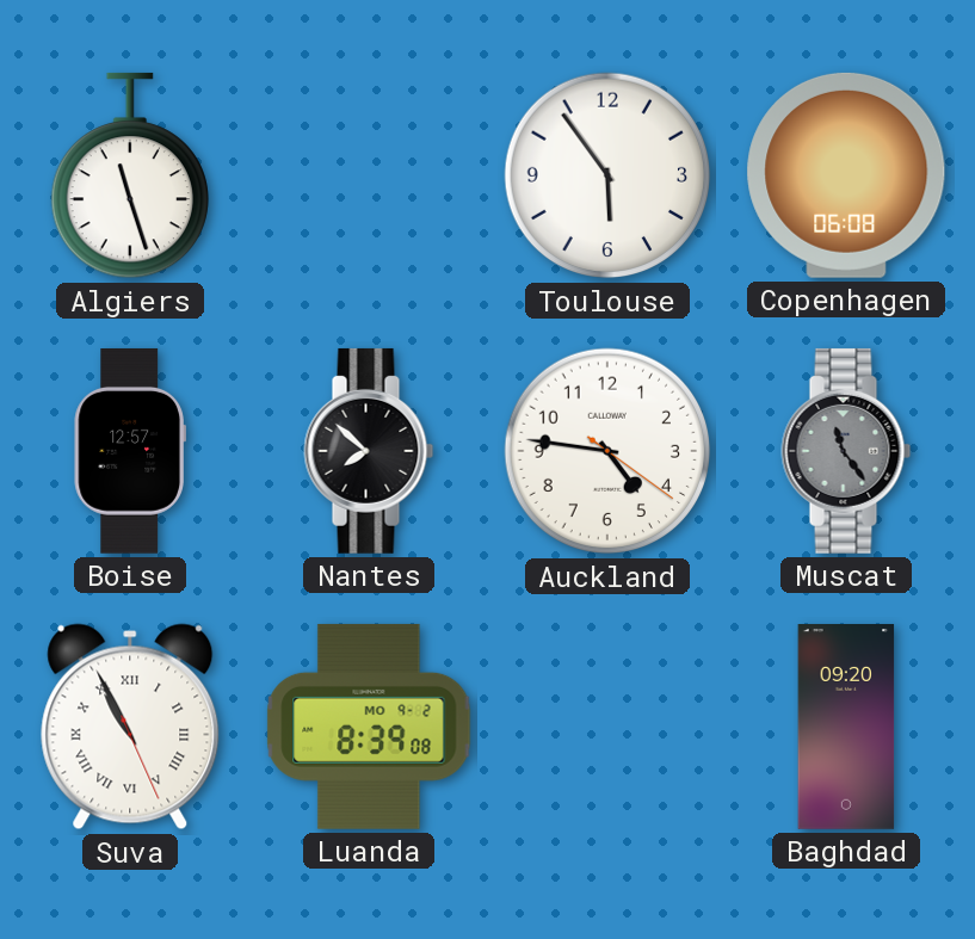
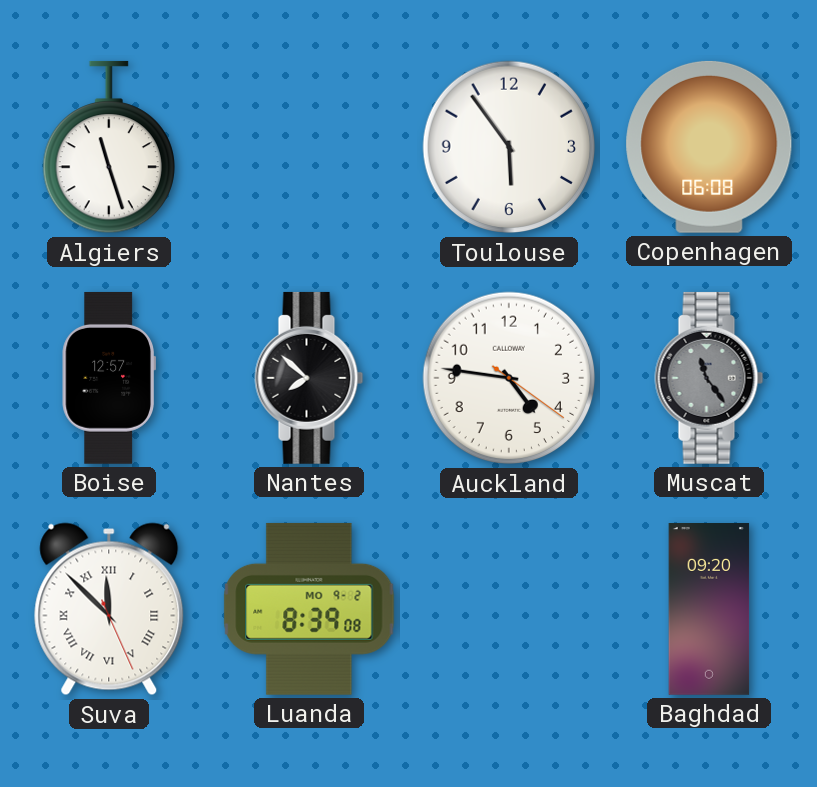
Suva: 10:55 -> 11:52 (109, 609)
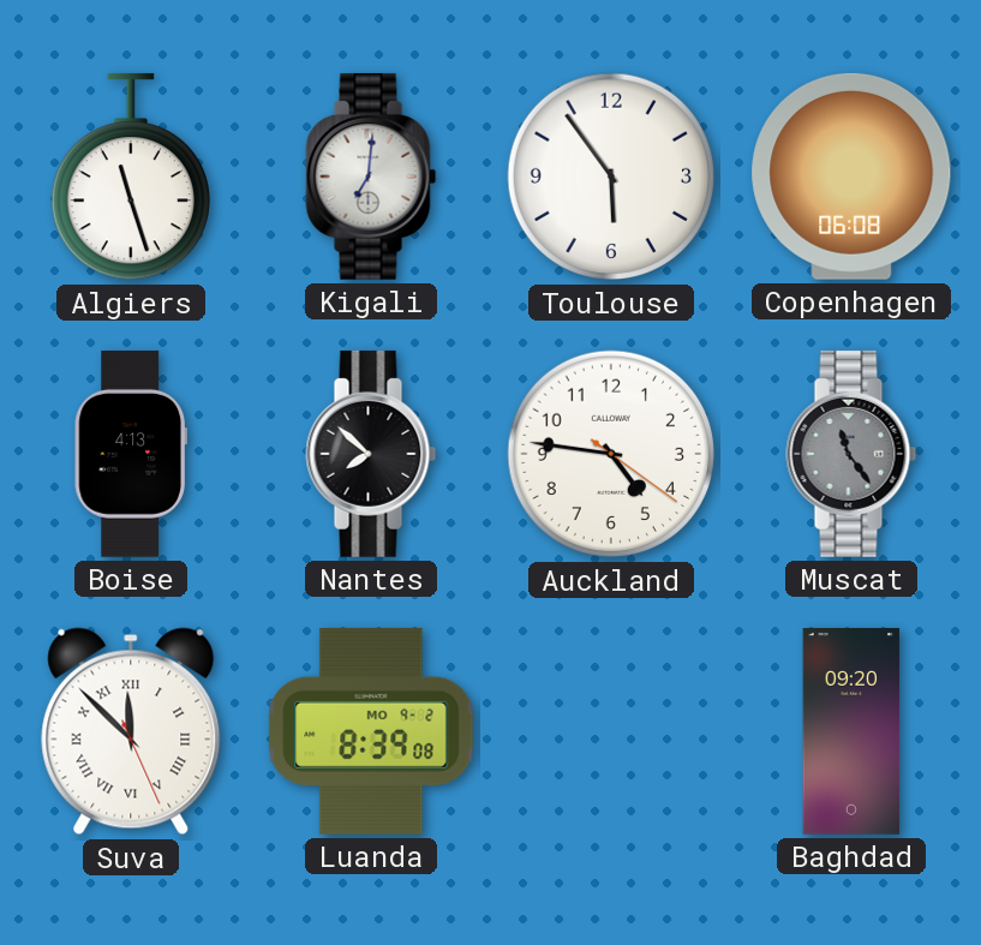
Kigali: none -> 7:01 (371, 177)
Boise: 12:57 -> 4:13 (131, 454)
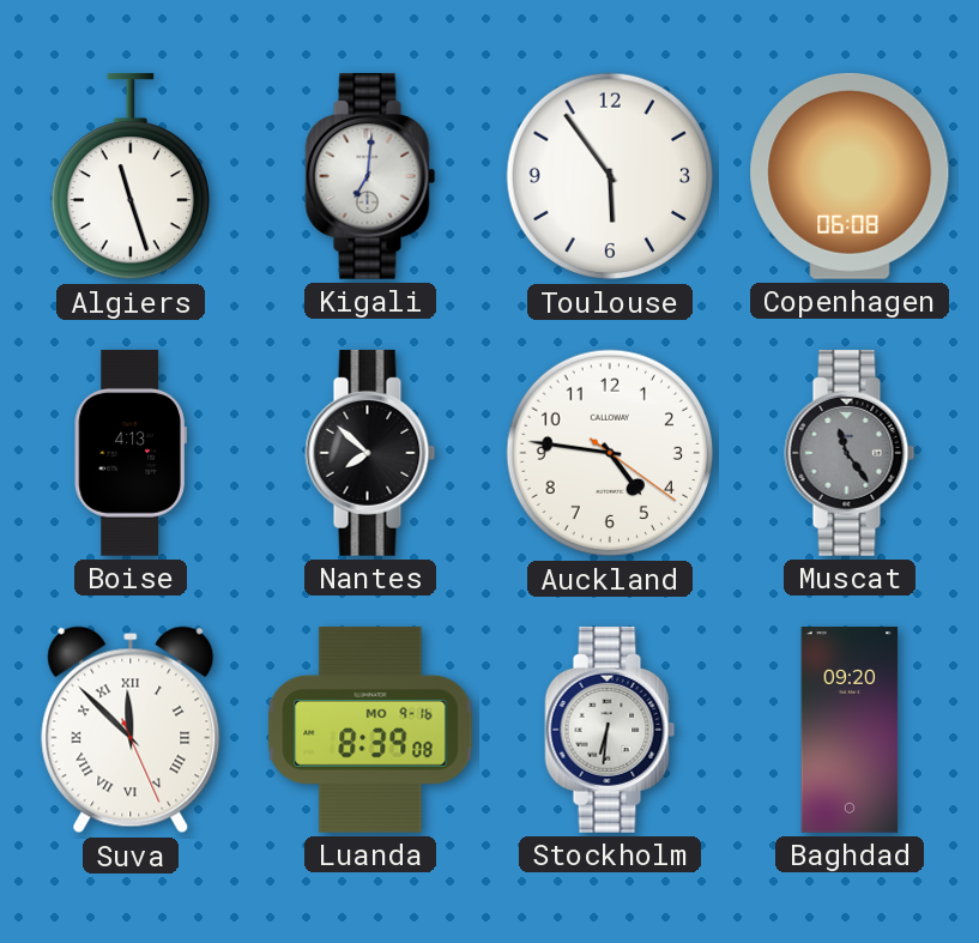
Luanda date: MO 9-2 -> MO 9-16 (370, 730)
Stockholm: none -> 6:31 (610, 730)
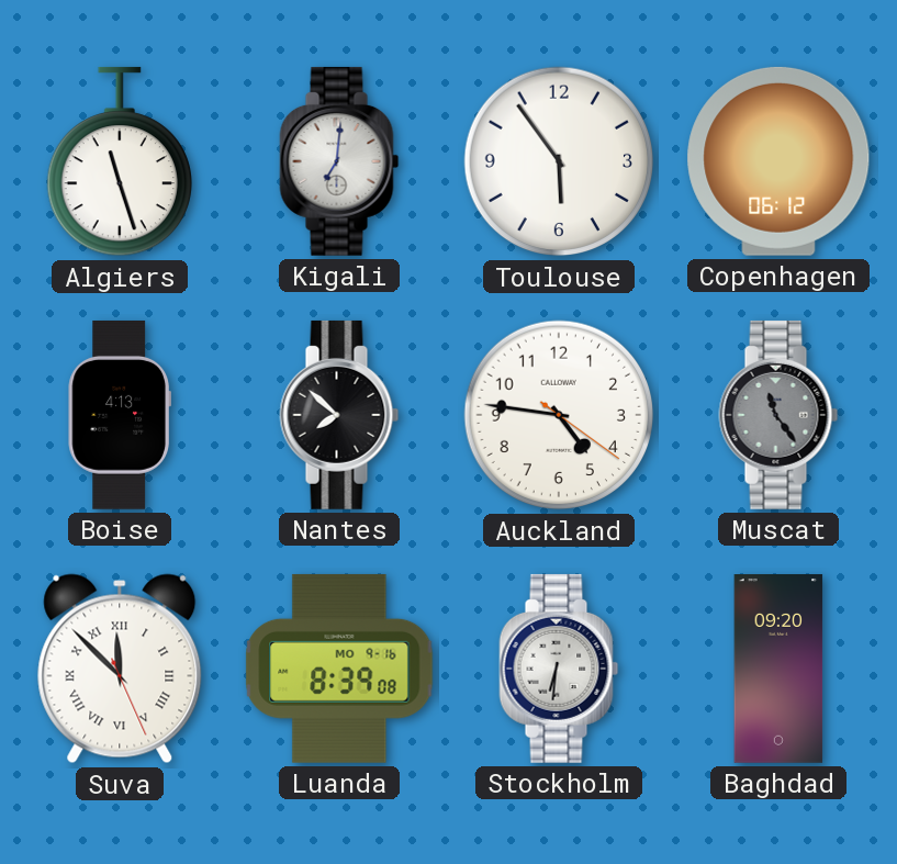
Copenhagen: 06:08 -> 06:12 (778, 161)
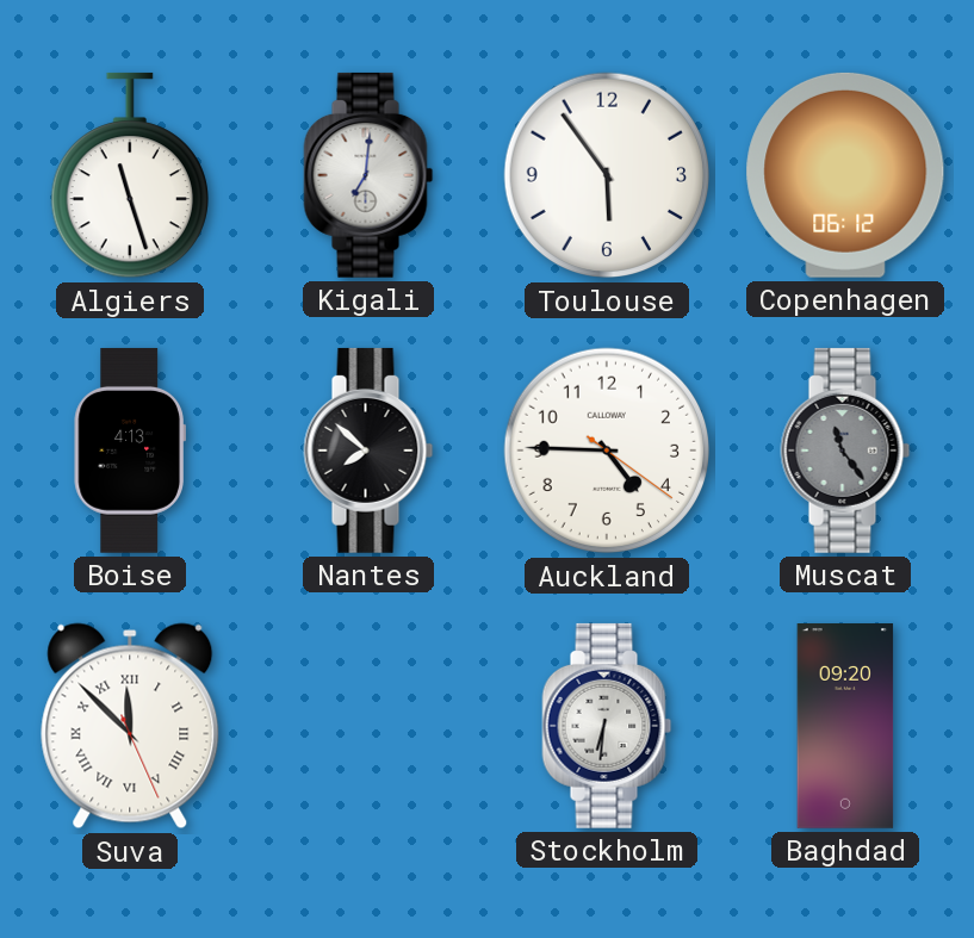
Auckland: 4:46 -> 4:45 (607, 451)
Luanda: 8:39 -> none (339, 669)
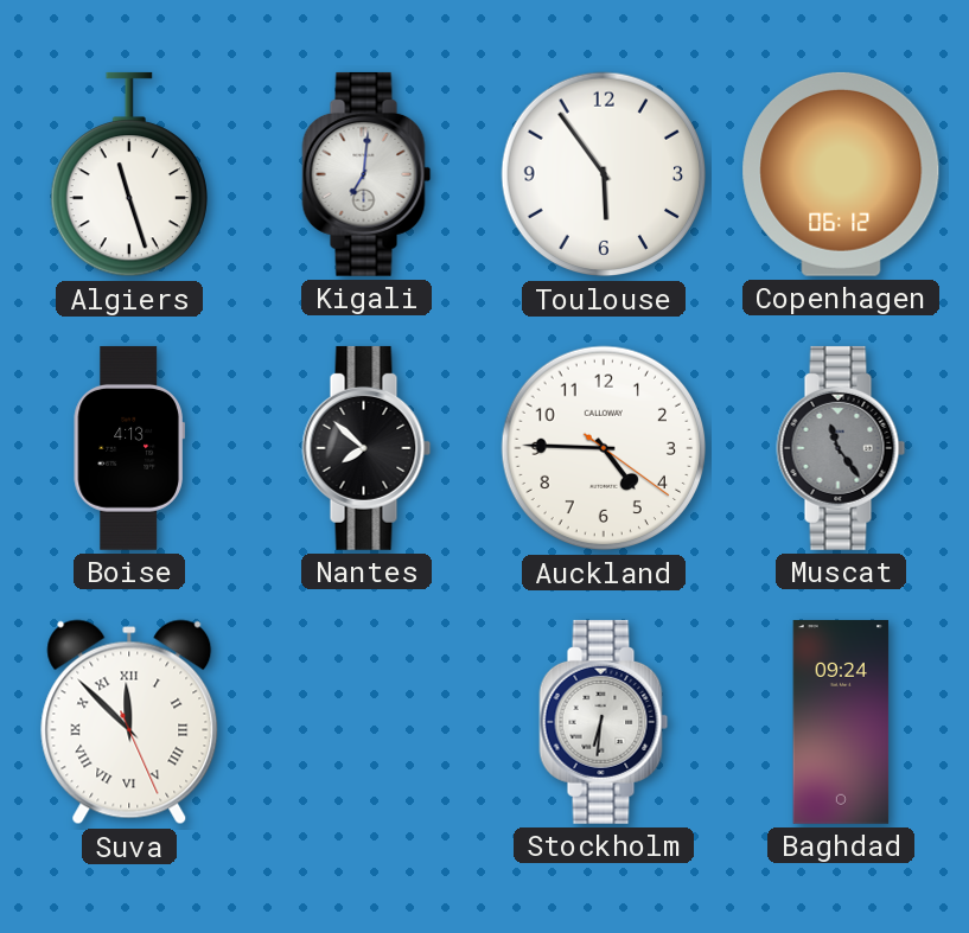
Baghdad: 09:20 -> 09:24 (841, 723)
